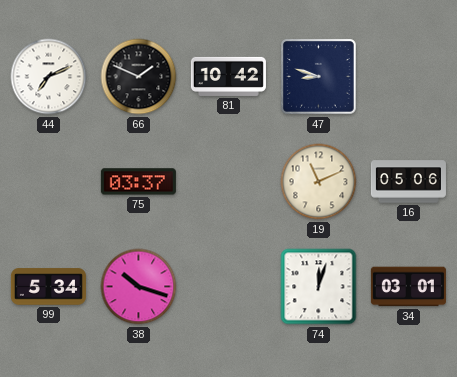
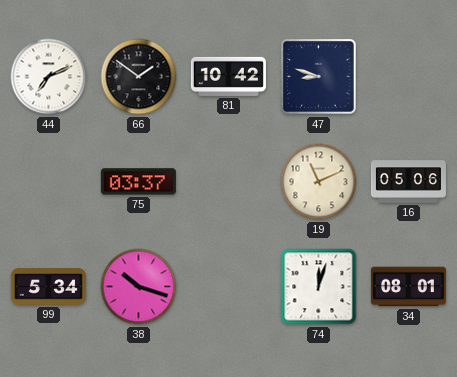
66: 1:49 -> 1:51 (139, 77)
34: 03:01 -> 08:01 (408, 287)
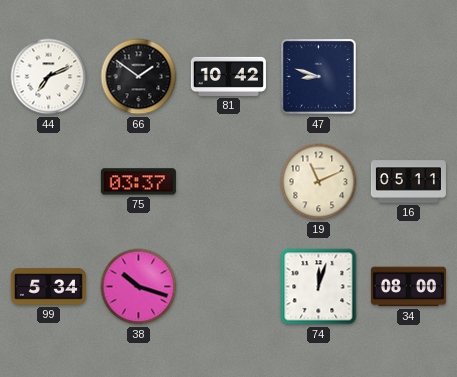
16: 05:06 -> 05:11 (408, 182)
34: 08:01 -> 08:00 (408, 287)
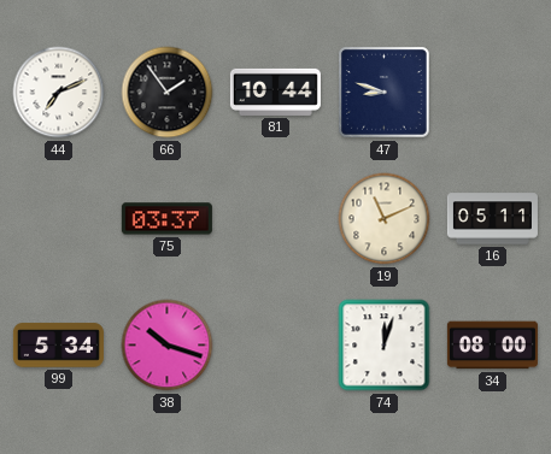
66: 1:51 -> 1:54 (168, 93)
81: 10:42 -> 10:44 (275, 92)
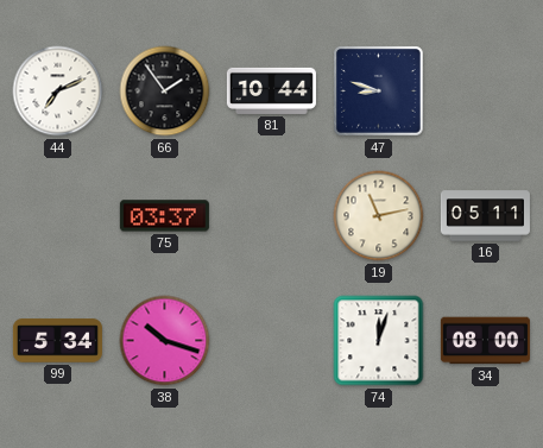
19: 11:11 -> 11:13 (379, 216)
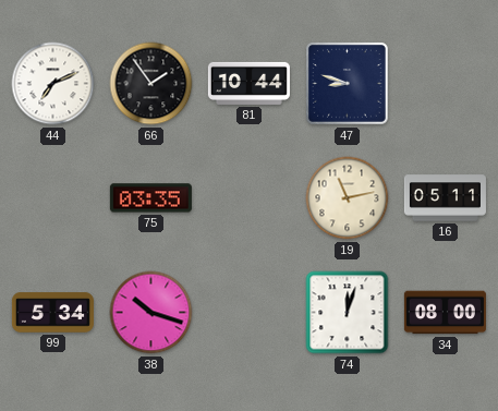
75: 03:37 -> 03:35 (150, 198)
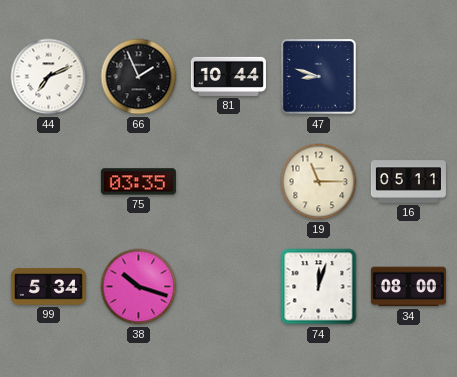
66: 1:54 -> 1:56 (139, 77)
19: 11:13 -> 11:15 (319, 182)
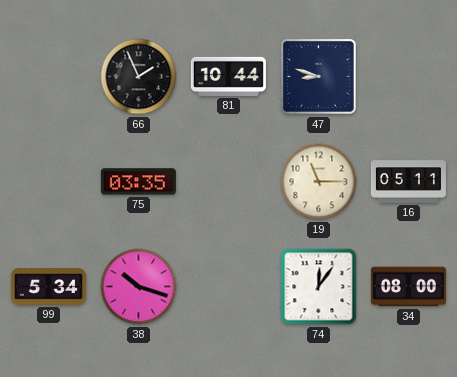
44: 7:11 -> none (49, 77)
74: 12:03 -> 12:06 (319, 287)
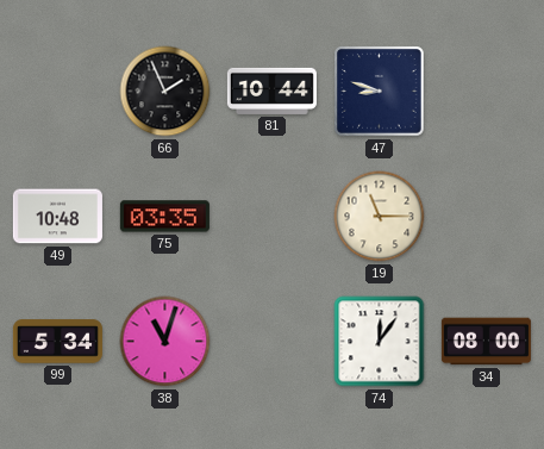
49: none -> 10:48 (57, 217)
16: 05:11 -> none (408, 182)
38: 10:18 -> 11:03 (165, 342)
